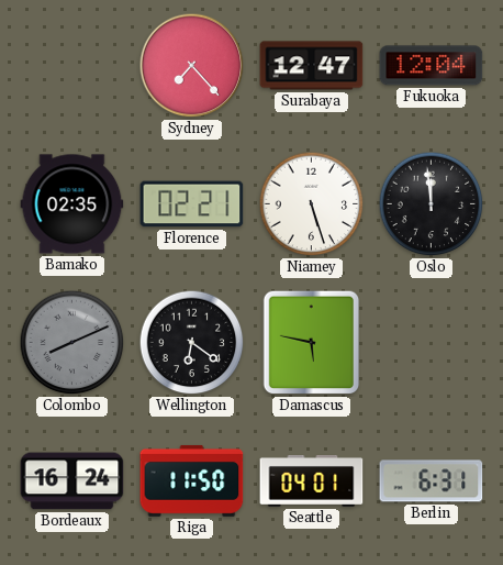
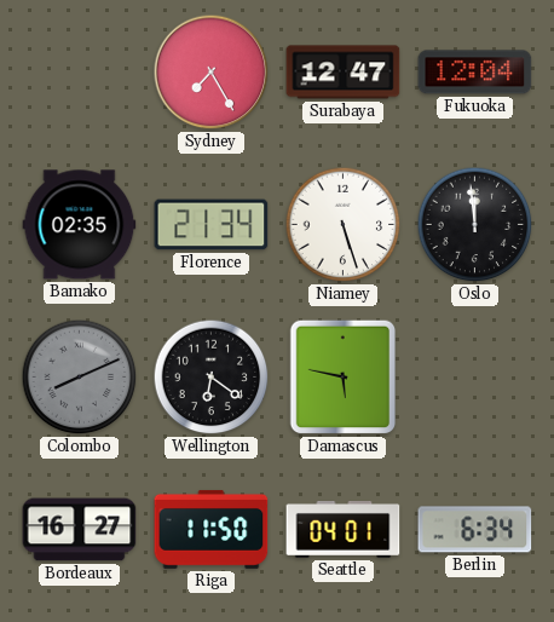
Sydney: 7:23 -> 7:25 (212, 73)
Florence: 02:21 -> 21:34 (212, 225)
Bordeaux: 16:24 -> 16:27 (80, 530)
Berlin: 6:31 -> 6:34 (475, 530)
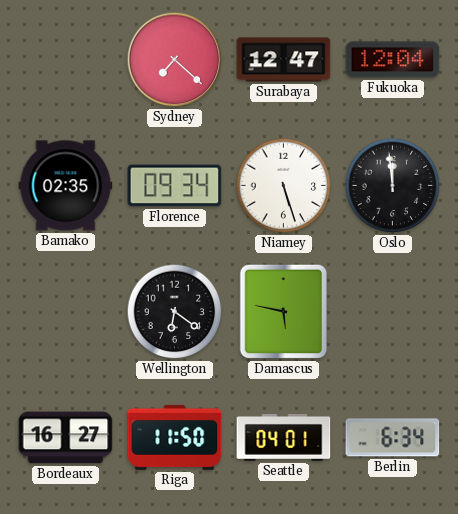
Sydney: 7:25 -> 7:22 (175, 60)
Florence: 21:34 -> 09:34 (175, 186)
Colombo: 8:11 -> none (80, 378)
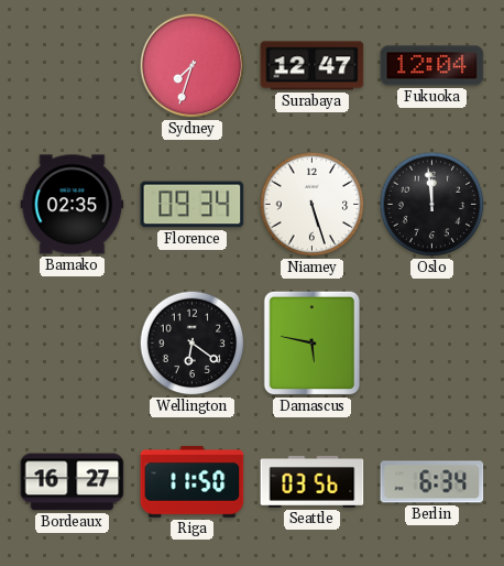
Sydney: 7:22 -> 7:33 (193, 66)
Seattle: 04:01 -> 03:56 (313, 481)
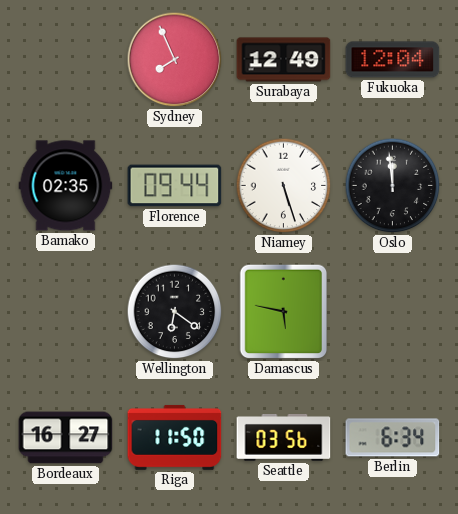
Sydney: 7:33 -> 7:56 (175, 60)
Surabaya: 12:47 -> 12:49 (284, 60)
Florence: 09:34 -> 09:44 (175, 186)
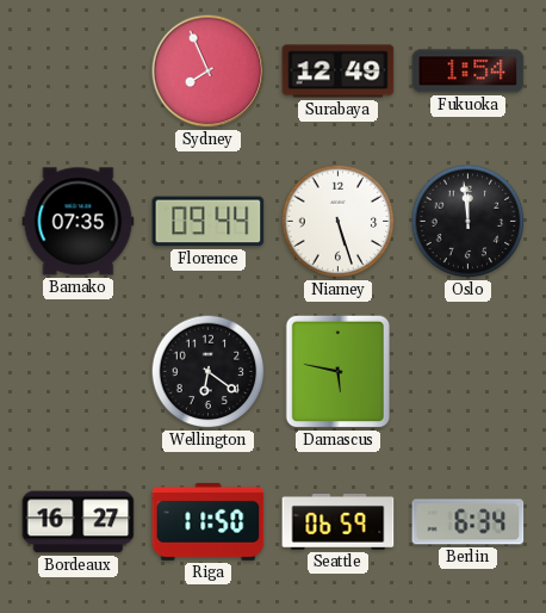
Fukuoka: 12:04 -> 1:54 (469, 72)
Bamako: 02:35 -> 07:35 (79, 222)
Seattle: 03:56 -> 06:59 (339, 521)
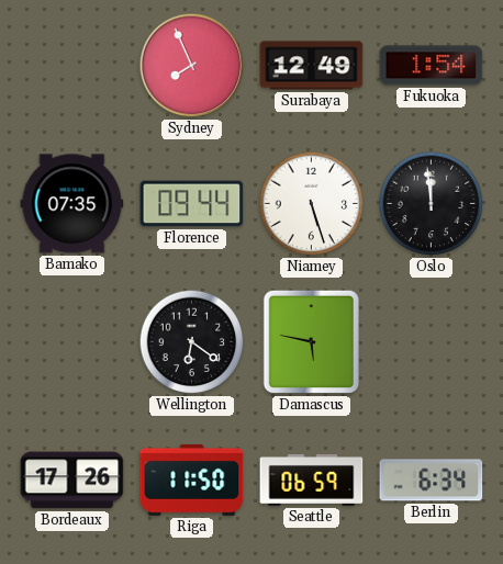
Bordeaux: 16:27 -> 17:26 (72, 481)
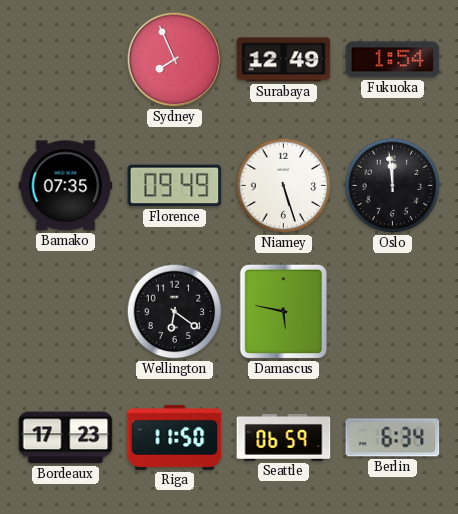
Florence: 09:44 -> 09:49 (175, 186)
Bordeaux: 17:26 -> 17:23 (66, 438)
